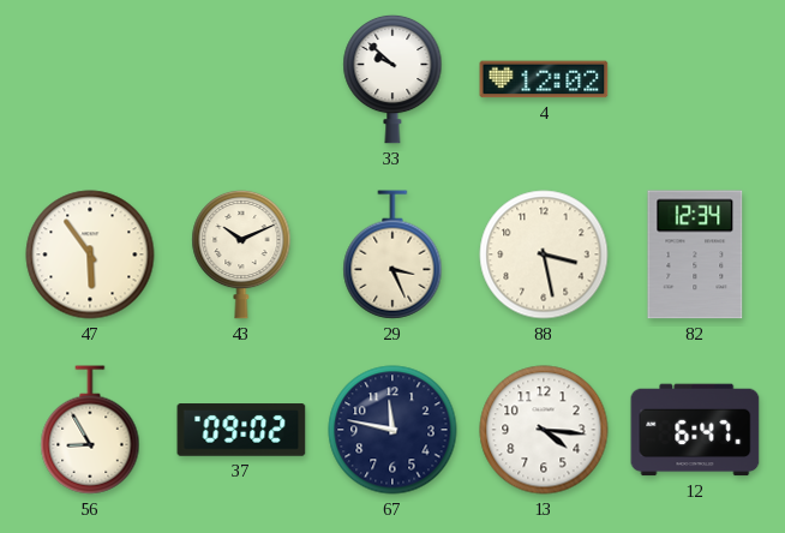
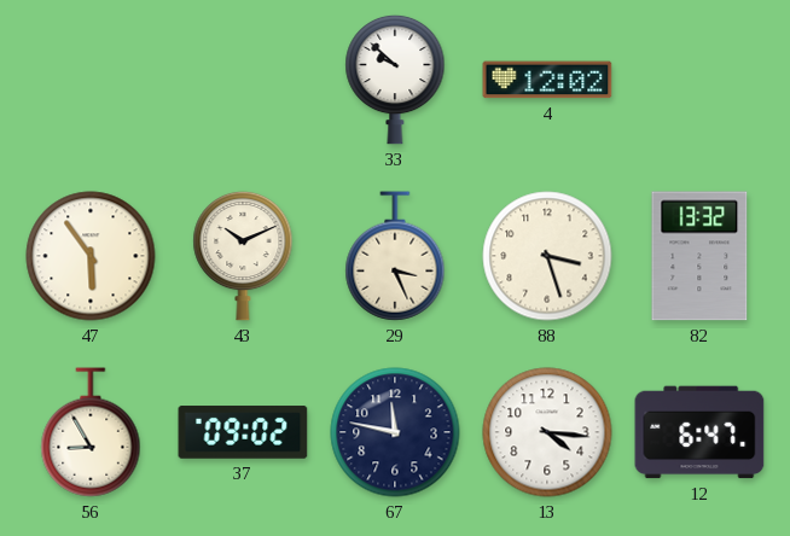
88: 3:28 -> 3:27 (547, 256)
82: 12:34 -> 13:32 (699, 256)
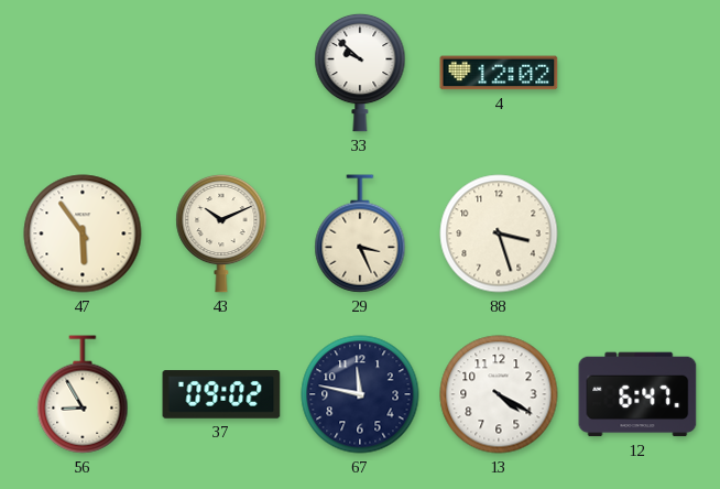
82: 13:32 -> none (699, 256)
13: 4:16 -> 4:20 (499, 394)
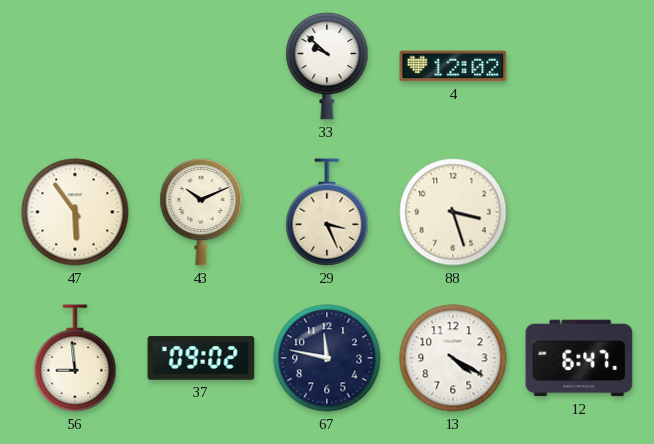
56: 8:55 -> 8:59 (75, 358)
